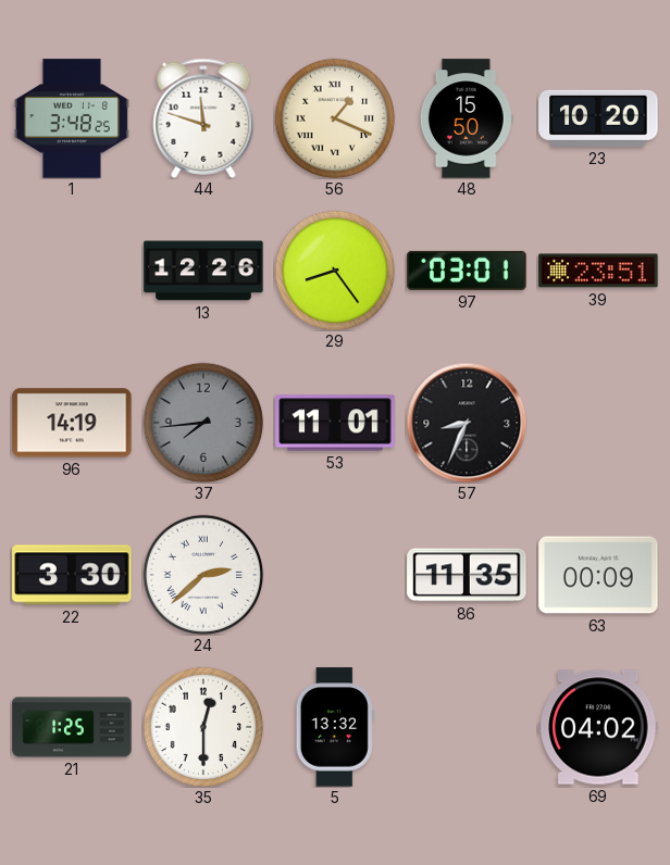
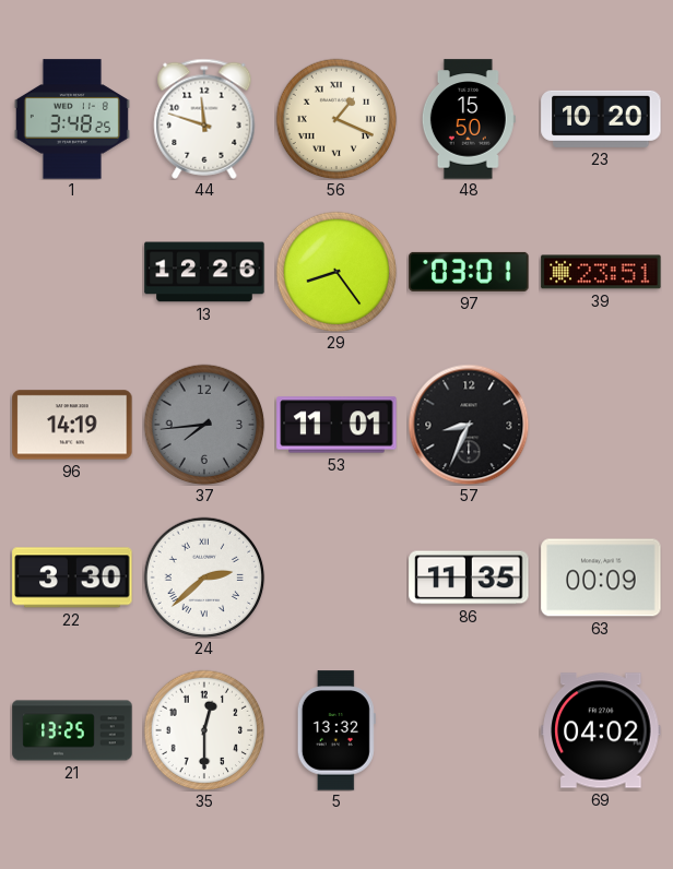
21: 1:25 -> 13:25 (72, 730)
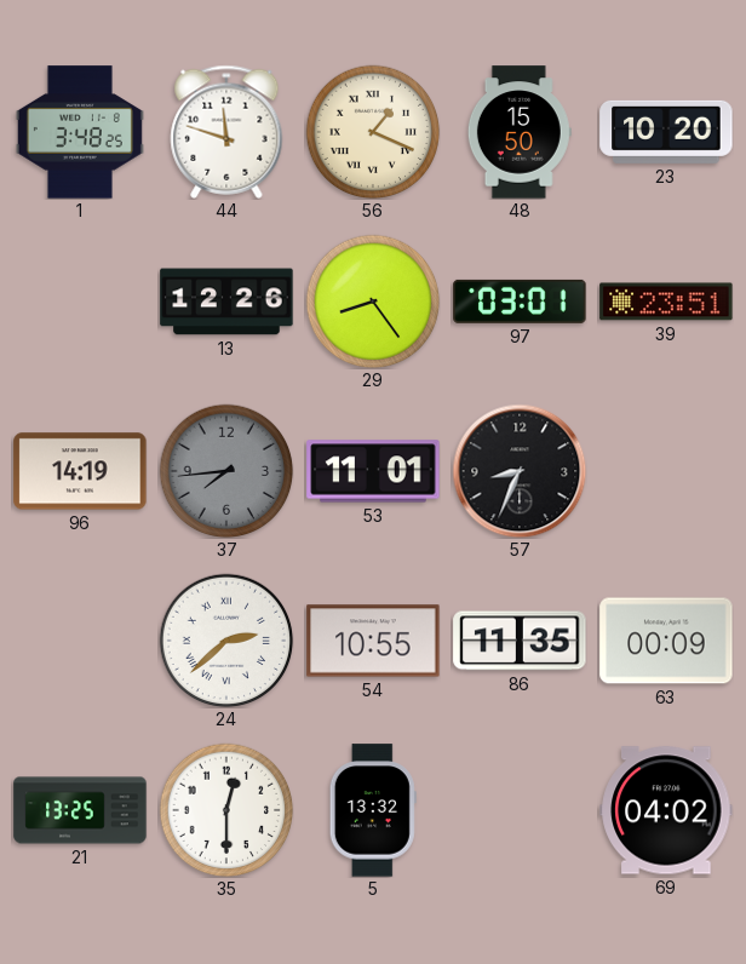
22: 3:30 -> none (72, 578)
54: none -> 10:55 (373, 641)
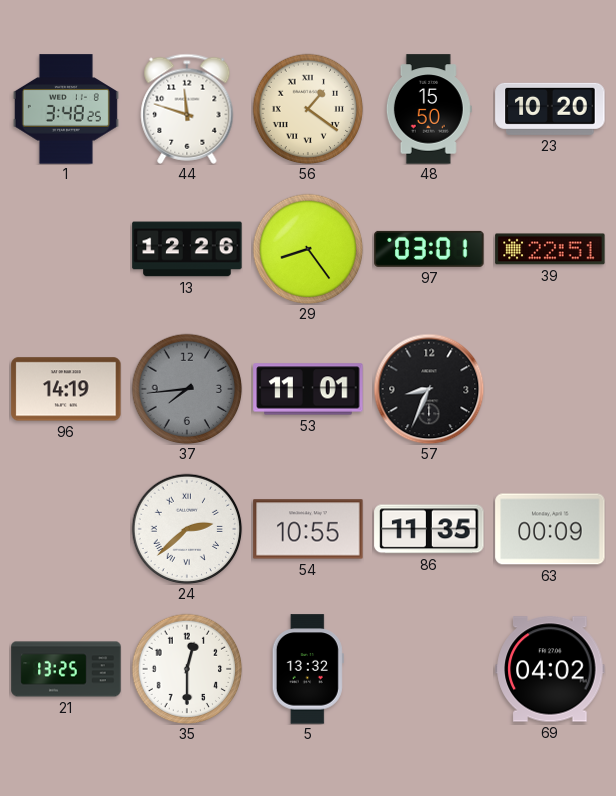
56: 1:19 -> 1:21 (308, 109)
39: 23:51 -> 22:51 (550, 249)
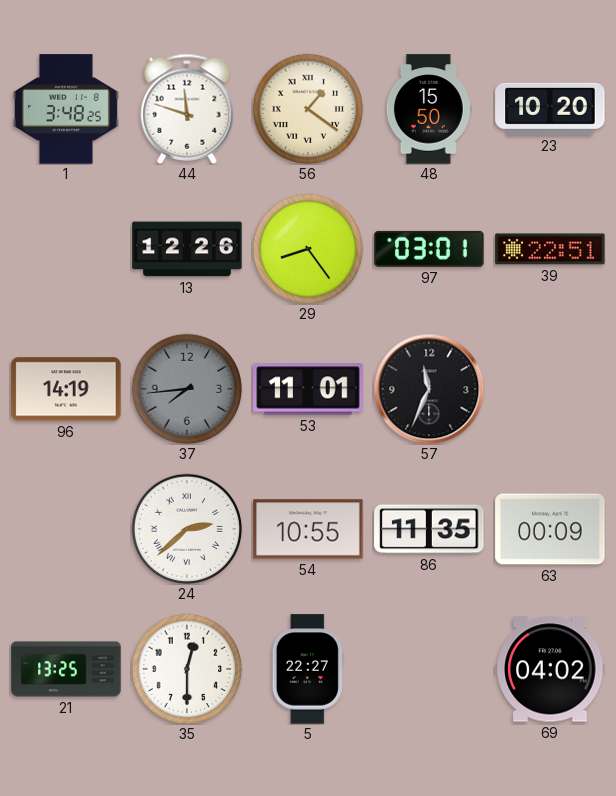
57: 8:34 -> 11:34 (429, 389)
5: 13:32 -> 22:27 (308, 669)
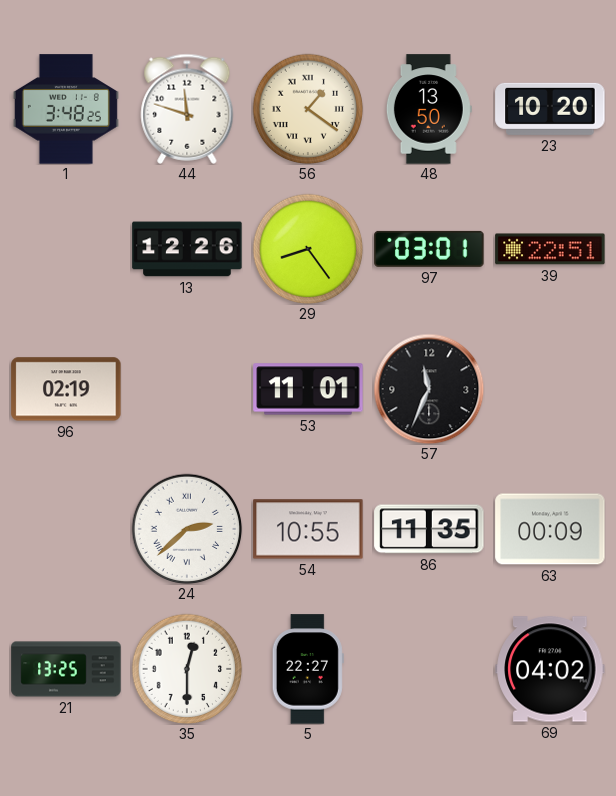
48: 15:50 -> 13:50 (429, 109)
96: 14:19 -> 02:19 (66, 389)
37: 7:44 -> none (187, 389)
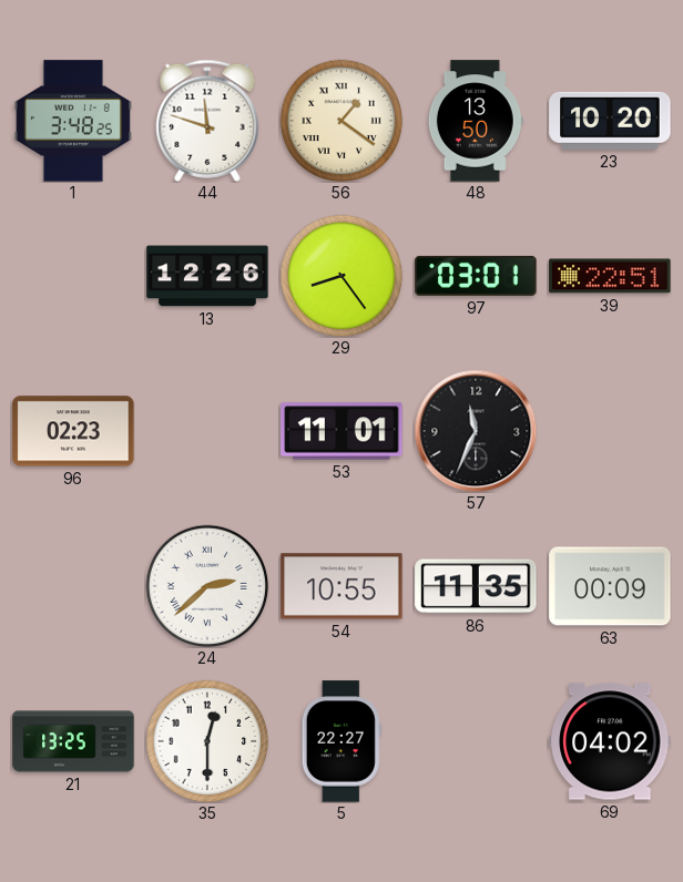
96: 02:19 -> 02:23 (73, 431)
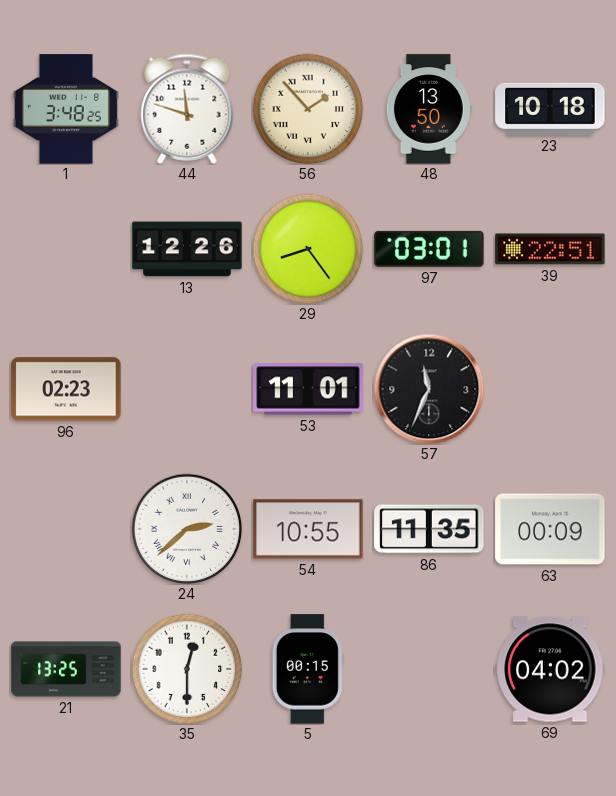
56: 1:21 -> 1:53 (308, 109)
23: 10:20 -> 10:18 (550, 109)
5: 22:27 -> 00:15 (308, 669)
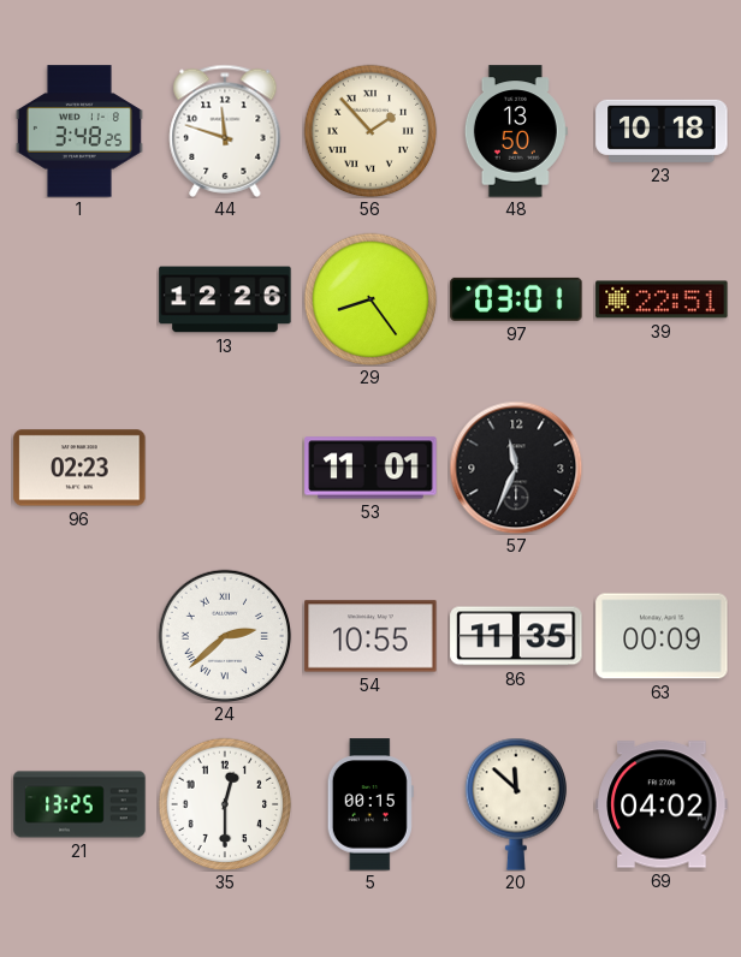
20: none -> 11:52 (515, 804)
